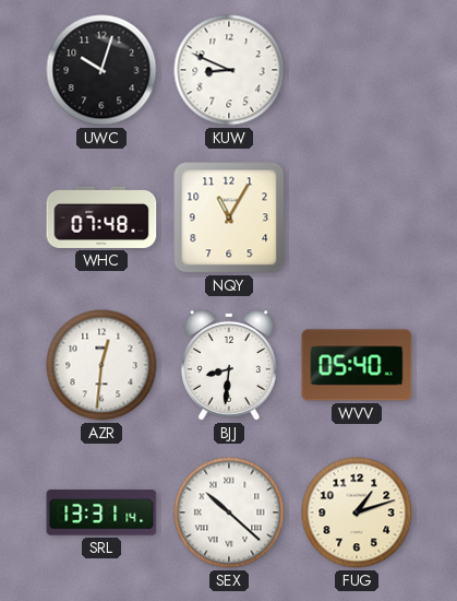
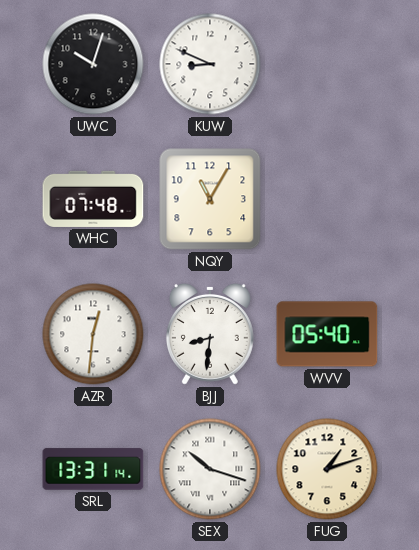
SEX: 10:22 -> 10:18 (210, 469)
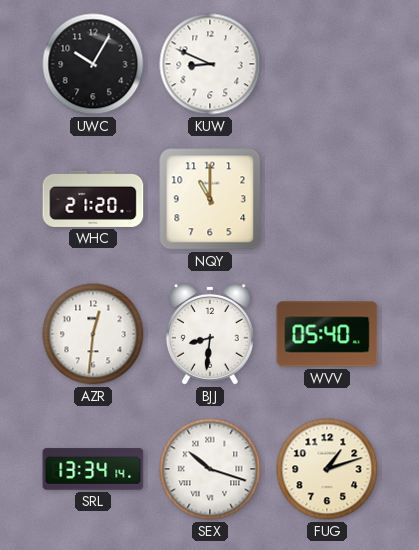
UWC: 10:03 -> 10:05 (93, 64)
WHC: 07:48 -> 21:20 (93, 199)
NQY: 11:05 -> 11:00 (210, 199)
SRL: 13:31 -> 13:34 (93, 469)
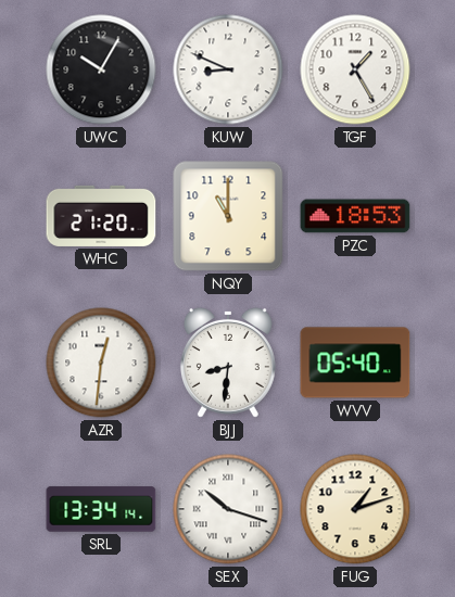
TGF: none -> 1:25 (355, 69)
PZC: none -> 18:53 (355, 216)
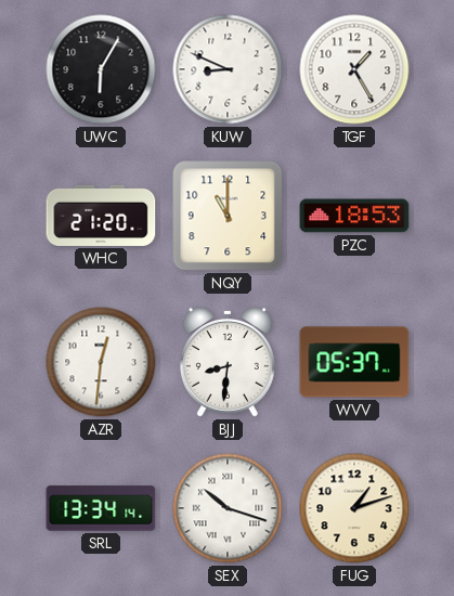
UWC: 10:05 -> 6:05 (101, 69)
WVV: 05:40 -> 05:37 (354, 362)
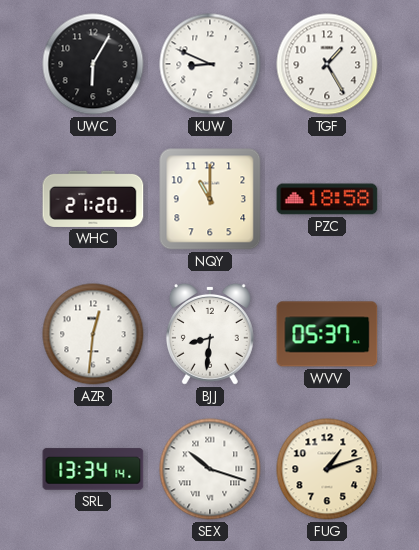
PZC: 18:53 -> 18:58 (327, 199)
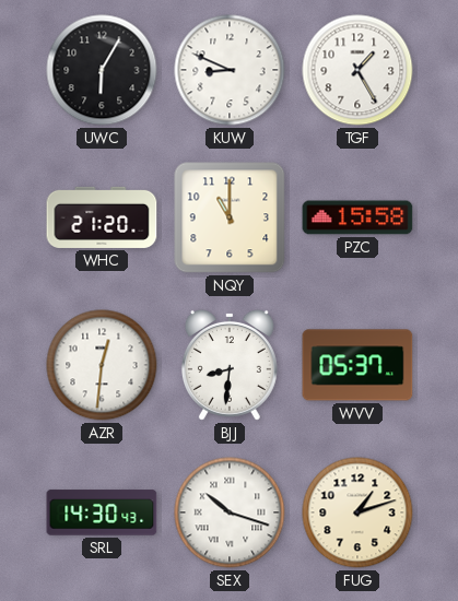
PZC: 18:58 -> 15:58 (357, 217)
SRL: 13:34 -> 14:30 (102, 512)
